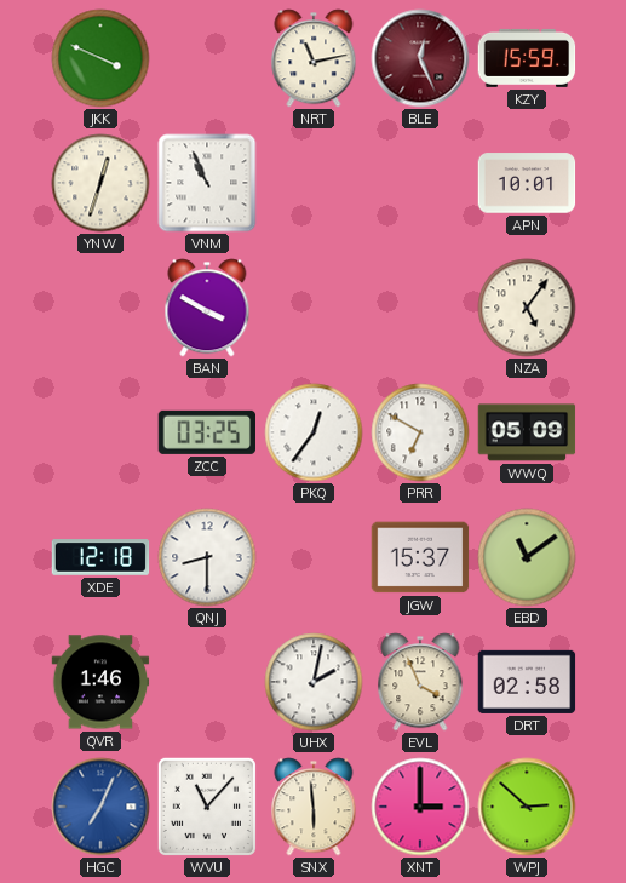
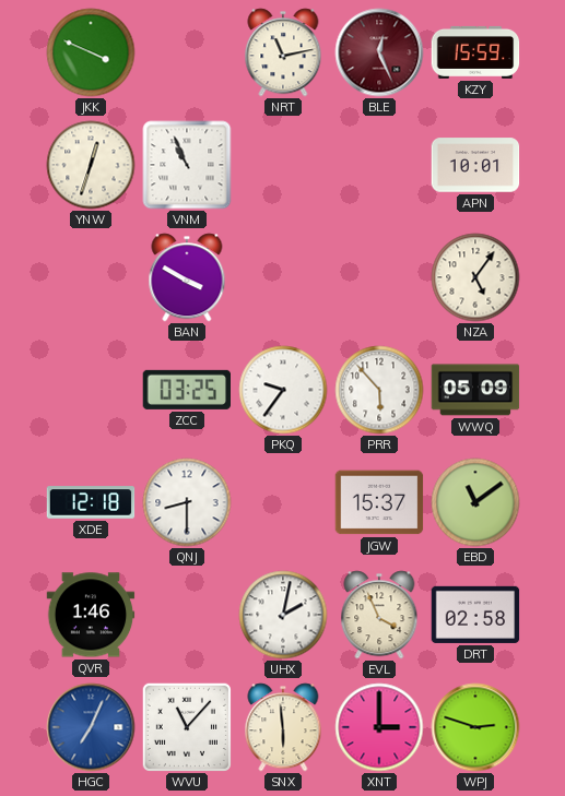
PKQ: 12:36 -> 9:36 (283, 390)
PRR: 6:50 -> 5:53 (379, 390)
WPJ: 2:52 -> 2:48 (475, 727)
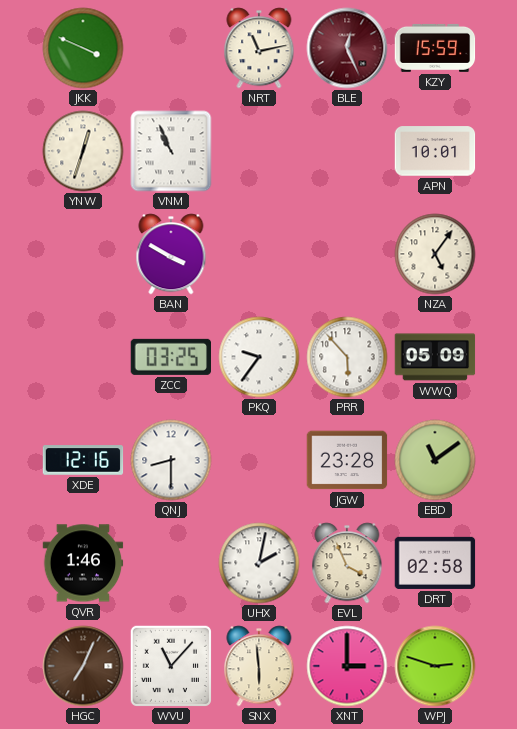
XDE: 12:18 -> 12:16 (83, 460)
JGW: 15:37 -> 23:28 (347, 460)
HGC dial: blue -> brown (83, 666)
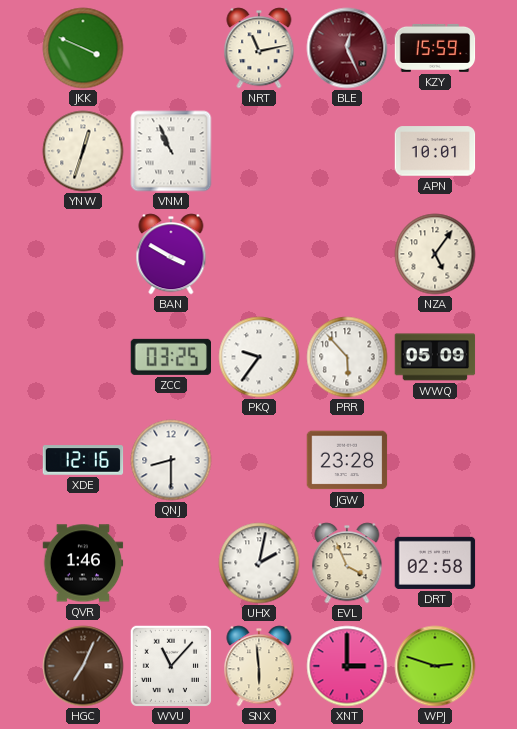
EBD: 11:09 -> none (435, 460)
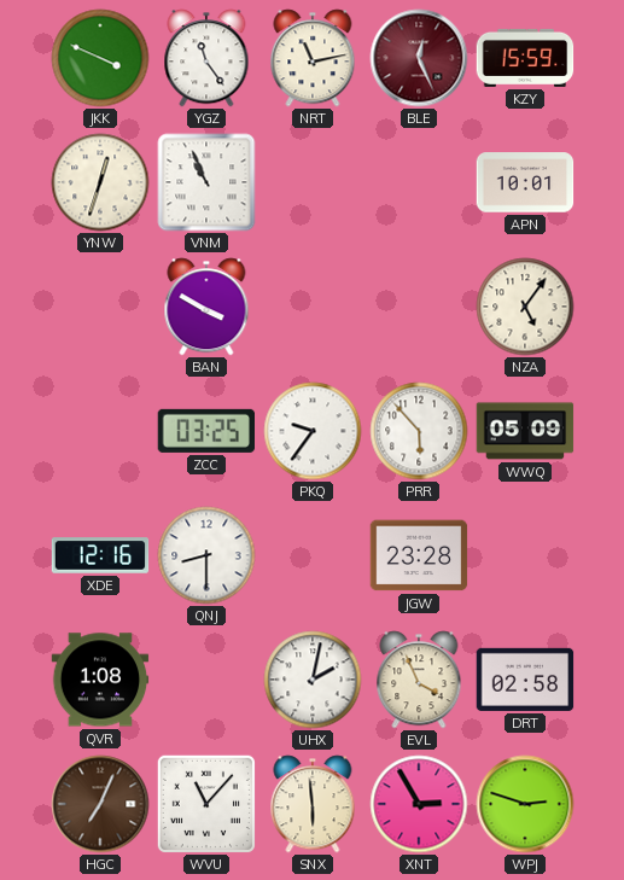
YGZ: none -> 11:24 (206, 58)
QVR: 1:46 -> 1:08 (100, 680)
XNT: 3:00 -> 2:55 (419, 804)
